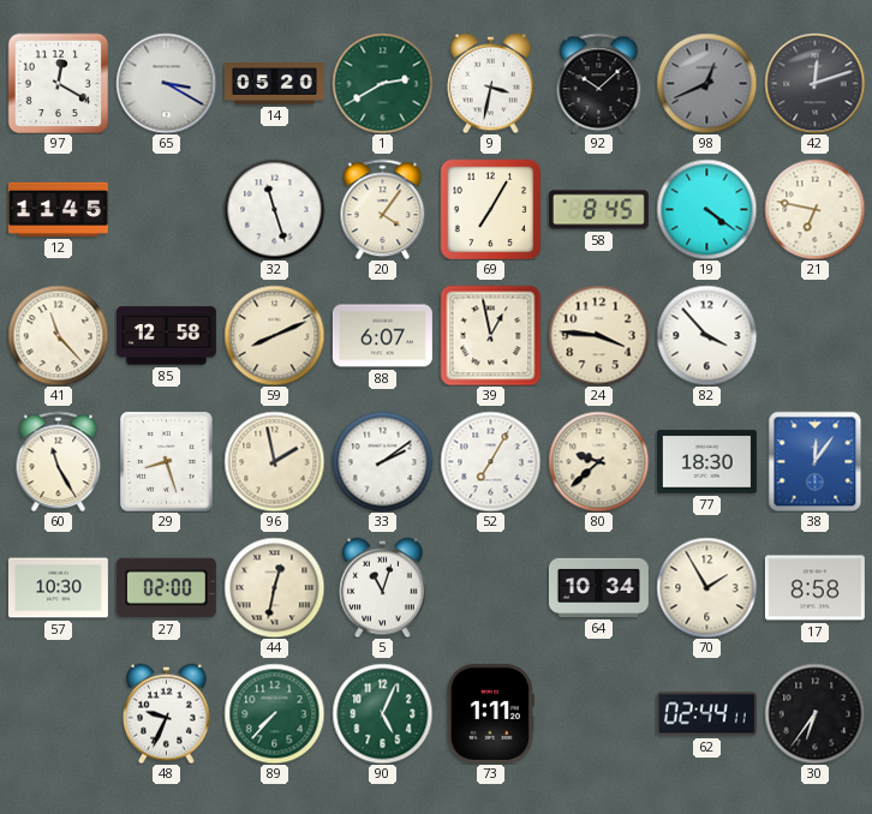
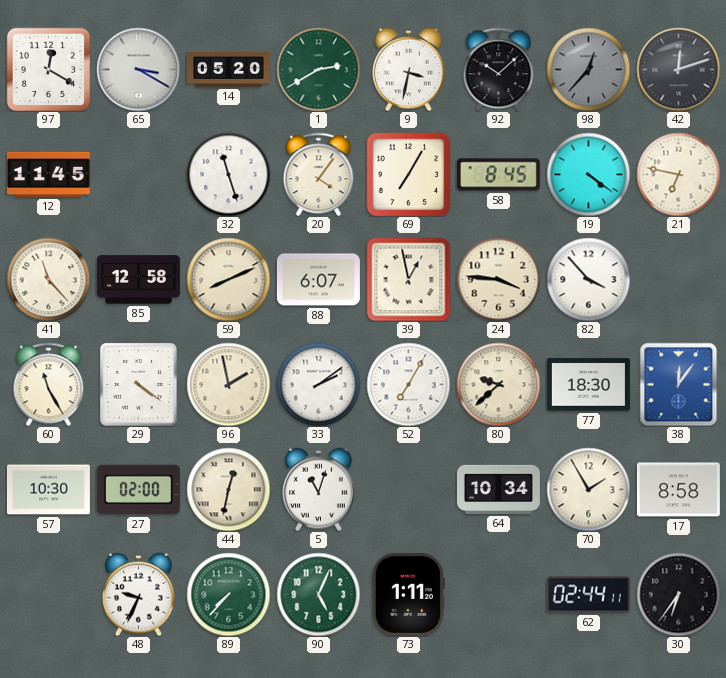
98: 12:41 -> 12:37 (588, 69)
29: 8:27 -> 4:21 (139, 384)
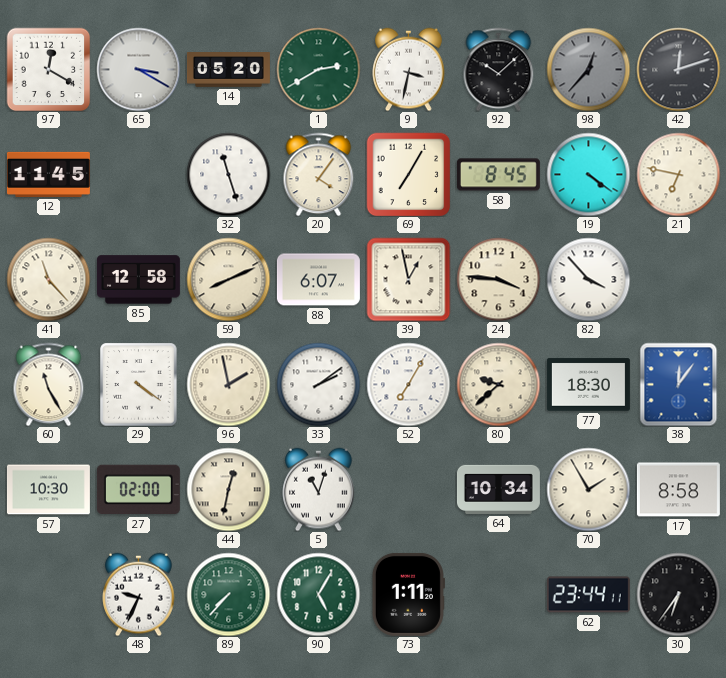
90: 5:04 -> 5:05 (318, 594)
62: 02:44 -> 23:44 (588, 595)
